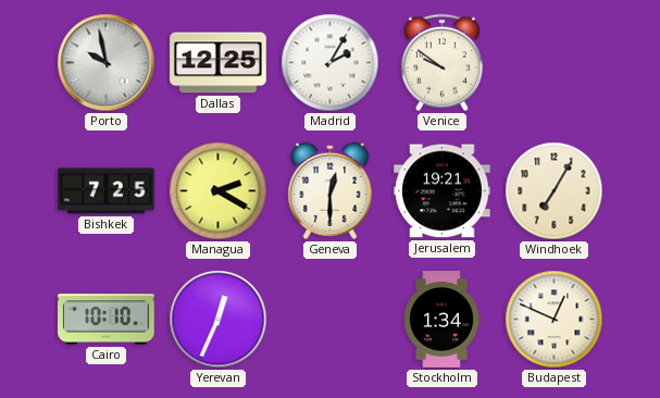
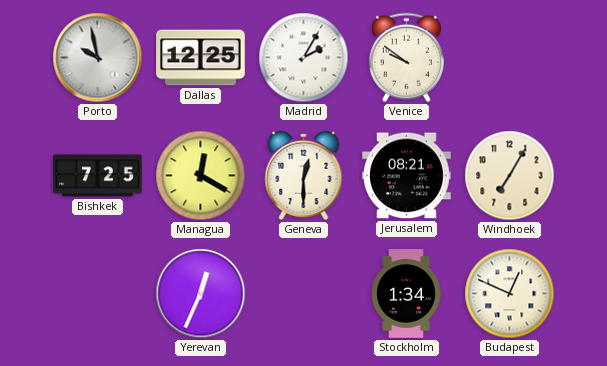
Managua: 2:20 -> 12:20 (201, 176)
Jerusalem: 19:21 -> 08:21 (407, 176)
Cairo: 10:10 -> none (107, 320)
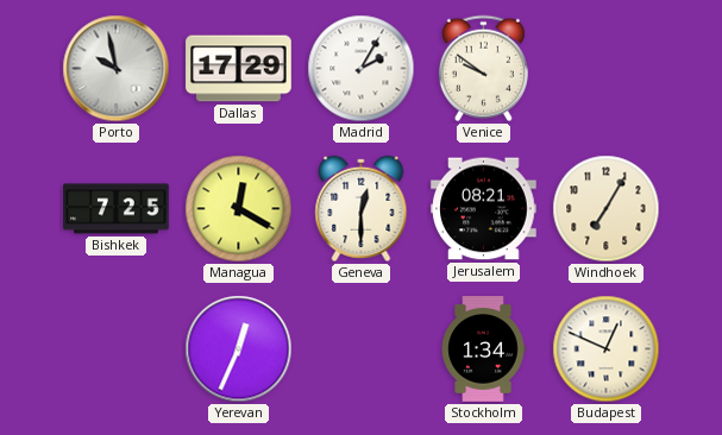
Dallas: 12:25 -> 17:29 (239, 69)
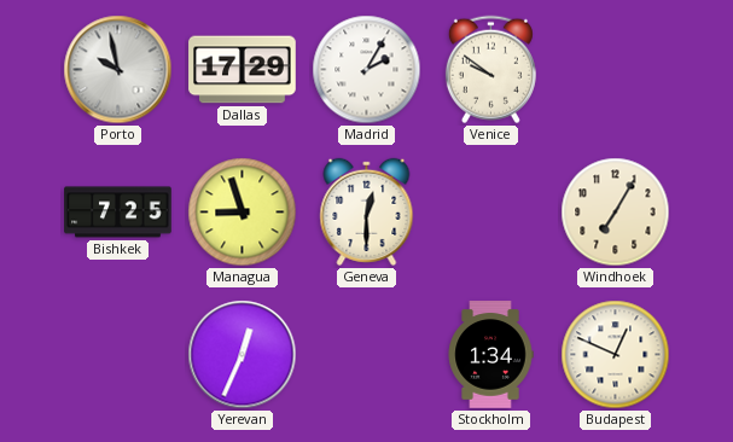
Managua: 12:20 -> 8:57 (243, 213)
Jerusalem: 08:21 -> none (484, 209)
